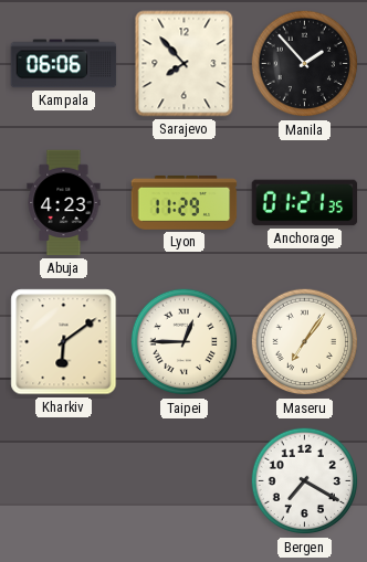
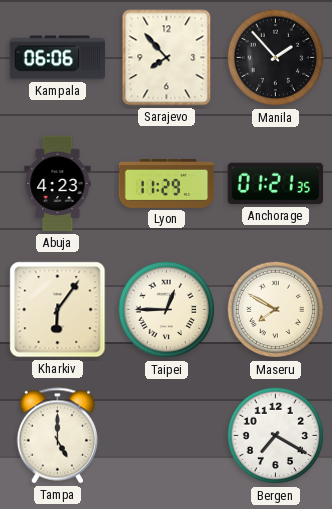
Kharkiv: 6:09 -> 6:06 (58, 310)
Maseru: 7:06 -> 7:50 (276, 310)
Tampa: none -> 5:00 (58, 436)
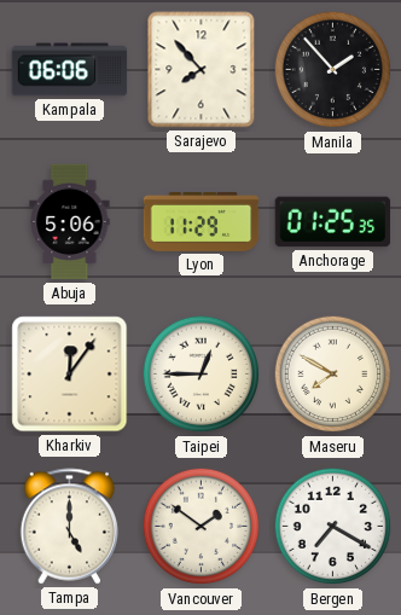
Abuja: 4:23 -> 5:06 (70, 222)
Anchorage: 01:21 -> 01:25 (333, 222)
Kharkiv: 6:06 -> 12:06 (70, 375)
Vancouver: none -> 1:51 (202, 527)
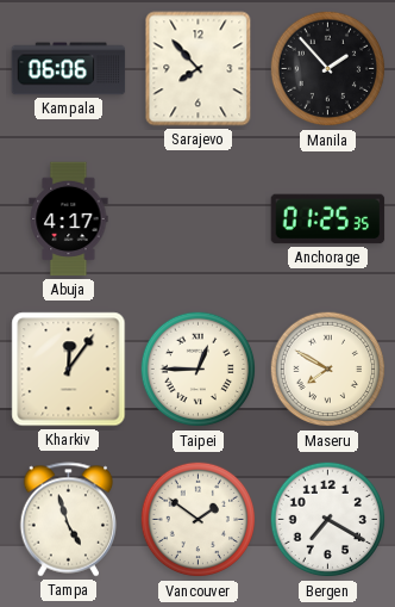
Abuja: 5:06 -> 4:17 (69, 219)
Lyon: 11:29 -> none (202, 221)
Tampa: 5:00 -> 4:57 (69, 520)
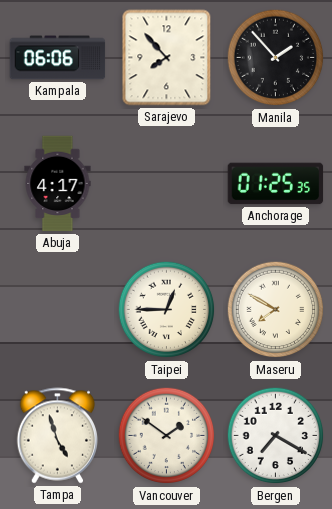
Kharkiv: 12:06 -> none (69, 370)
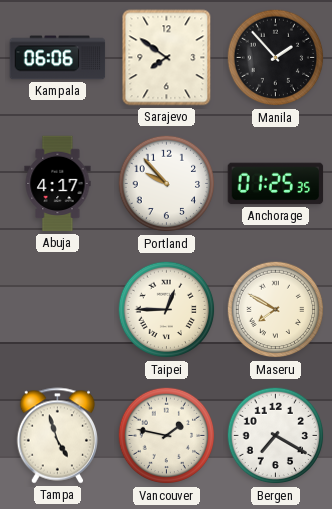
Sarajevo: 7:53 -> 7:51 (167, 58)
Portland: none -> 9:53 (167, 184)
Vancouver: 1:51 -> 1:47 (167, 436)
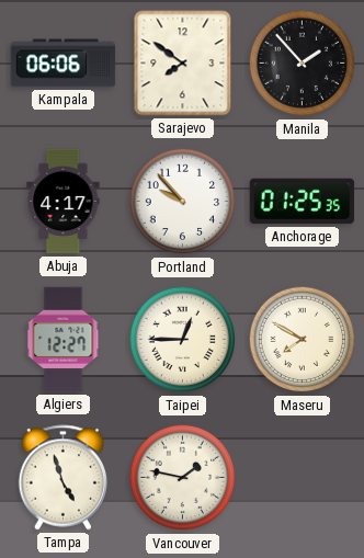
Algiers: none -> 12:27 (64, 340)
Bergen: 7:20 -> none (276, 436)
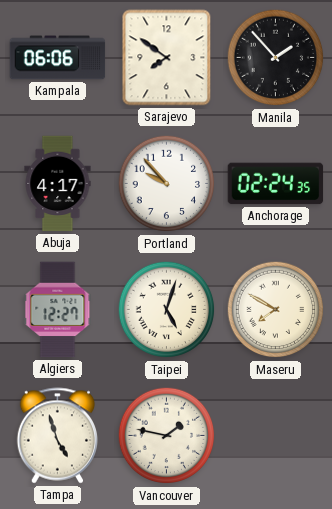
Anchorage: 01:25 -> 02:24 (276, 184)
Taipei: 12:45 -> 5:03 (167, 310)
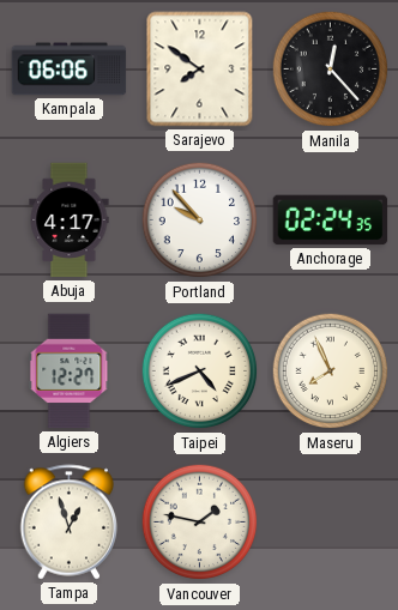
Manila: 1:53 -> 12:23 (331, 70)
Taipei: 5:03 -> 4:41 (200, 372)
Maseru: 7:50 -> 7:56 (331, 372)
Tampa: 4:57 -> 12:57 (70, 523)
